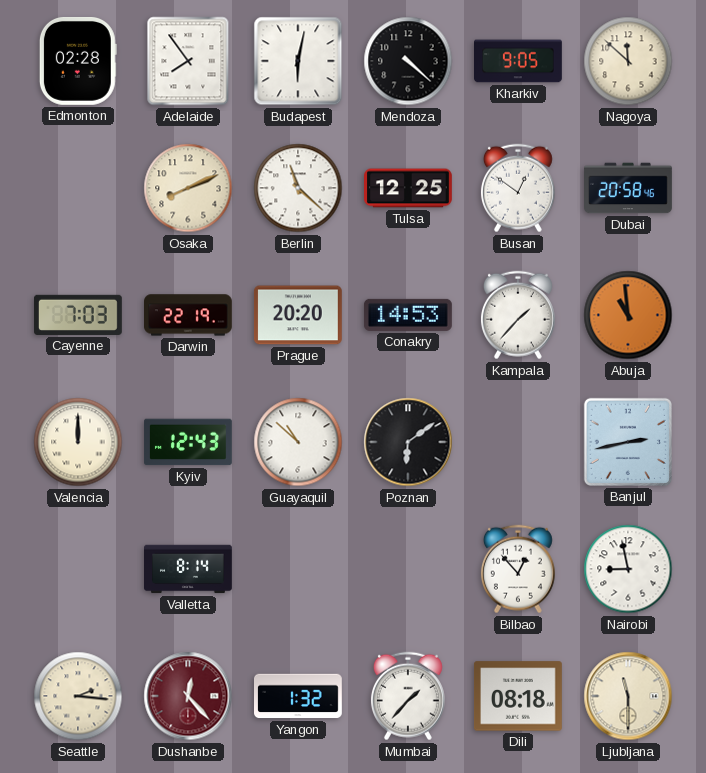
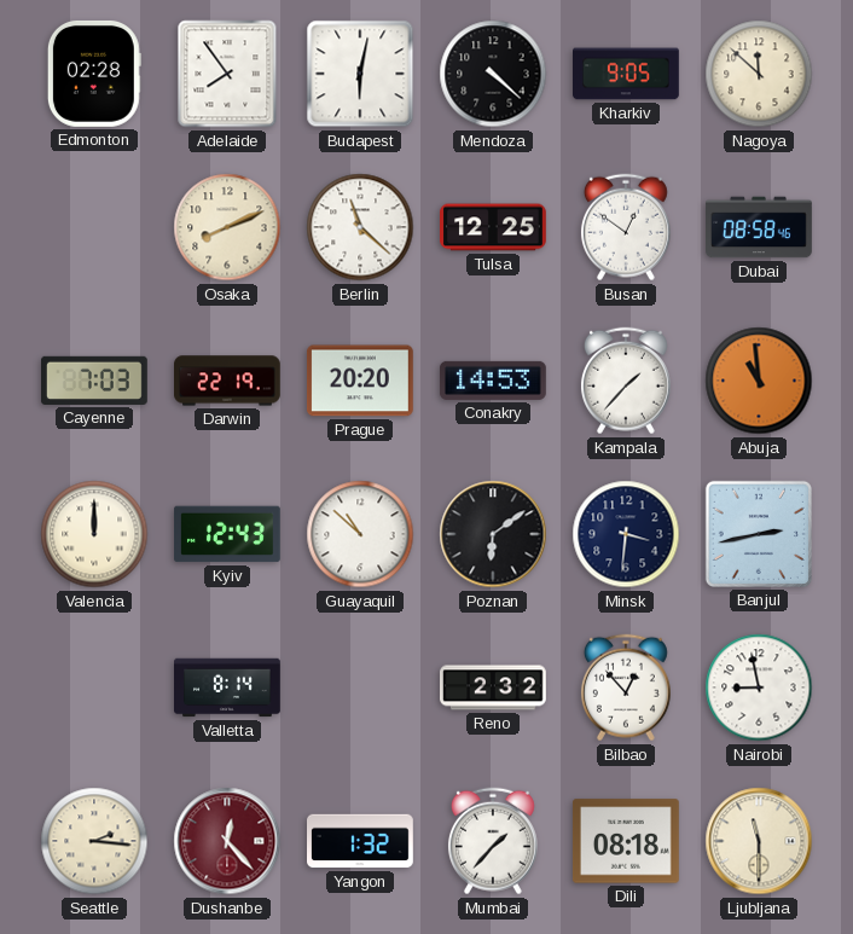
Dubai: 20:58 -> 08:58 (759, 227)
Minsk: none -> 3:31 (626, 534)
Reno: none -> 2:32 (494, 688)
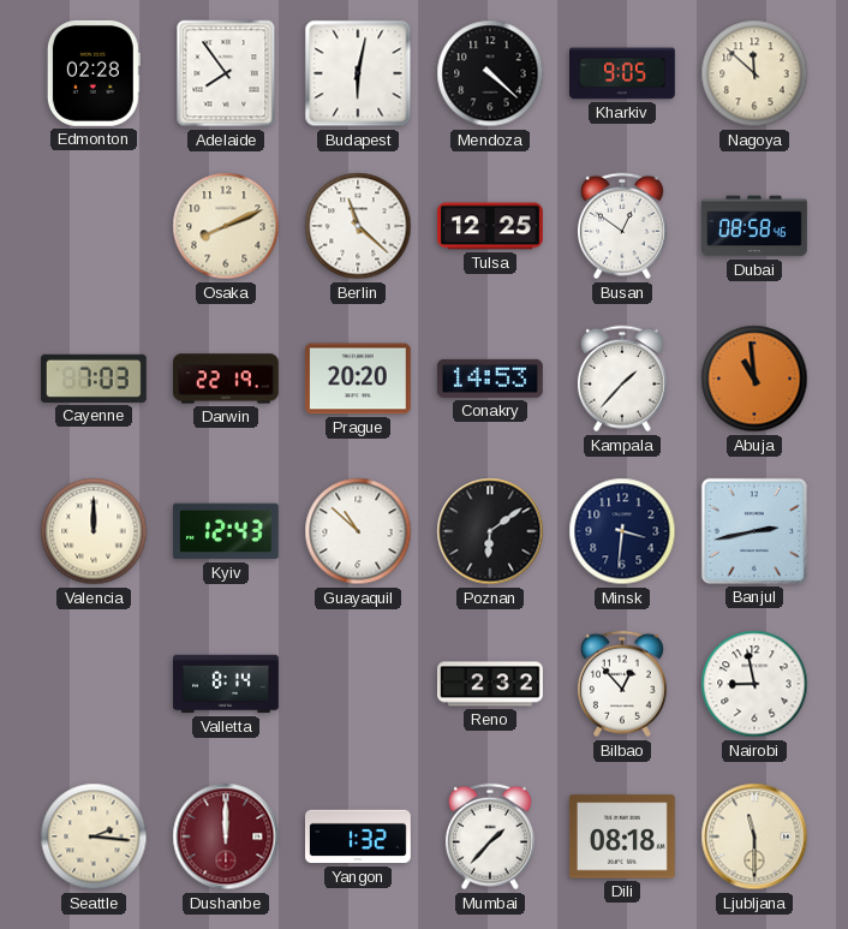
Dushanbe: 12:23 -> 12:00 (226, 836)
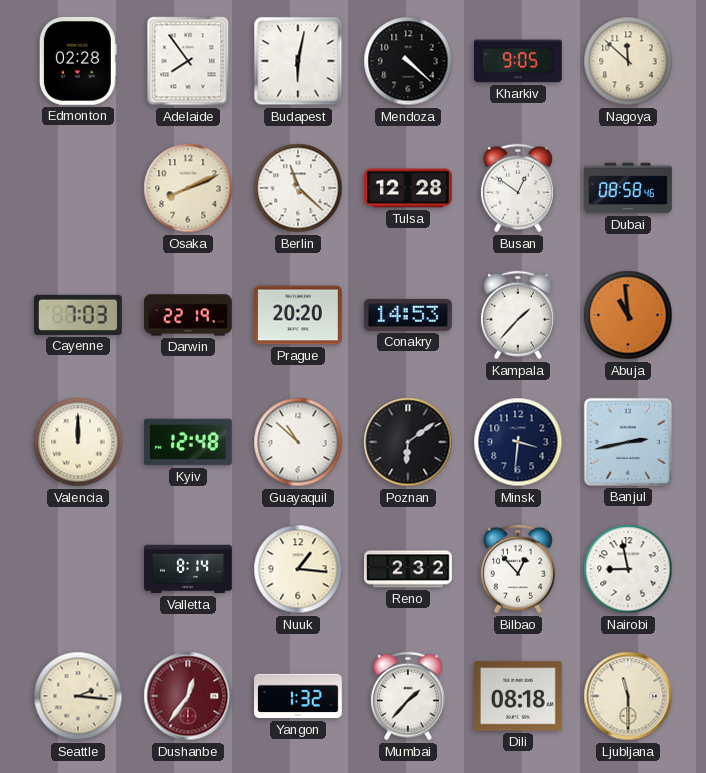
Tulsa: 12:25 -> 12:28 (409, 188)
Kyiv: 12:43 -> 12:48 (189, 442)
Nuuk: none -> 1:16 (298, 569)
Dushanbe: 12:00 -> 12:36 (188, 696)
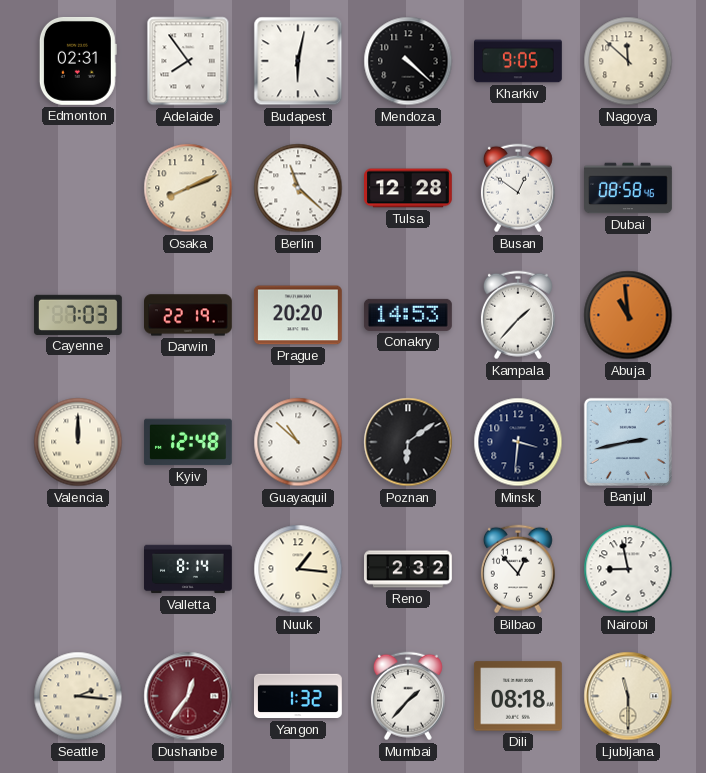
Edmonton: 02:28 -> 02:31 (78, 61)
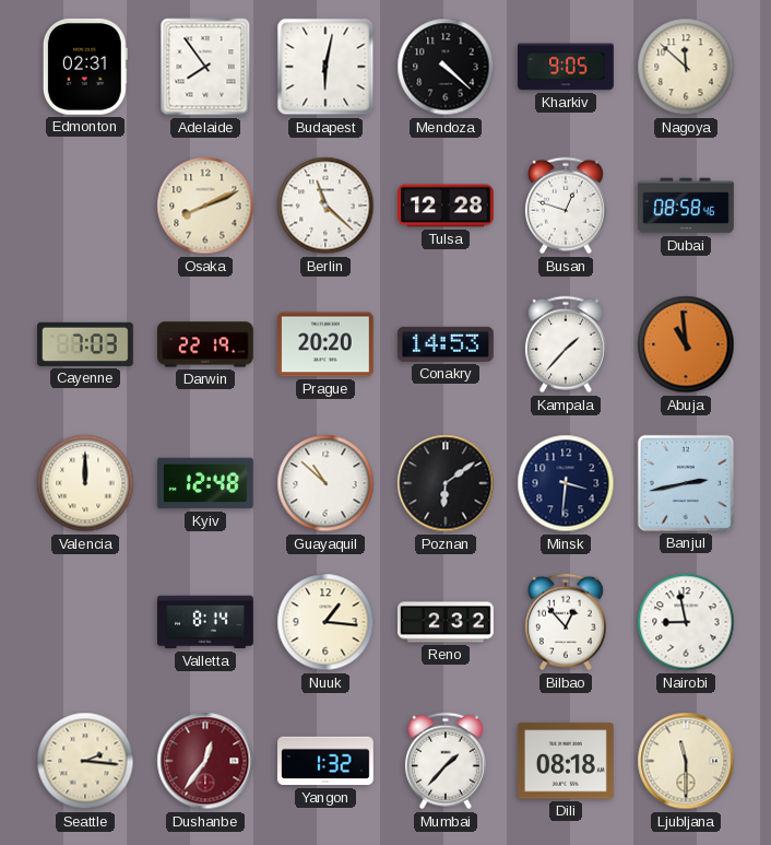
Busan: 12:51 -> 12:48 (566, 206)
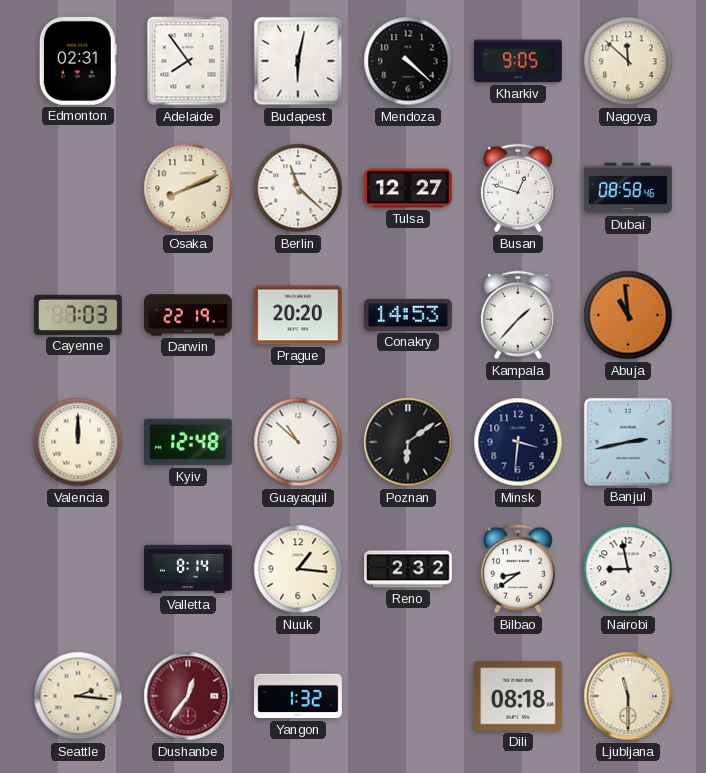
Tulsa: 12:28 -> 12:27 (409, 188)
Bilbao: 12:53 -> 8:39 (518, 569)
Mumbai: 1:37 -> none (446, 761)
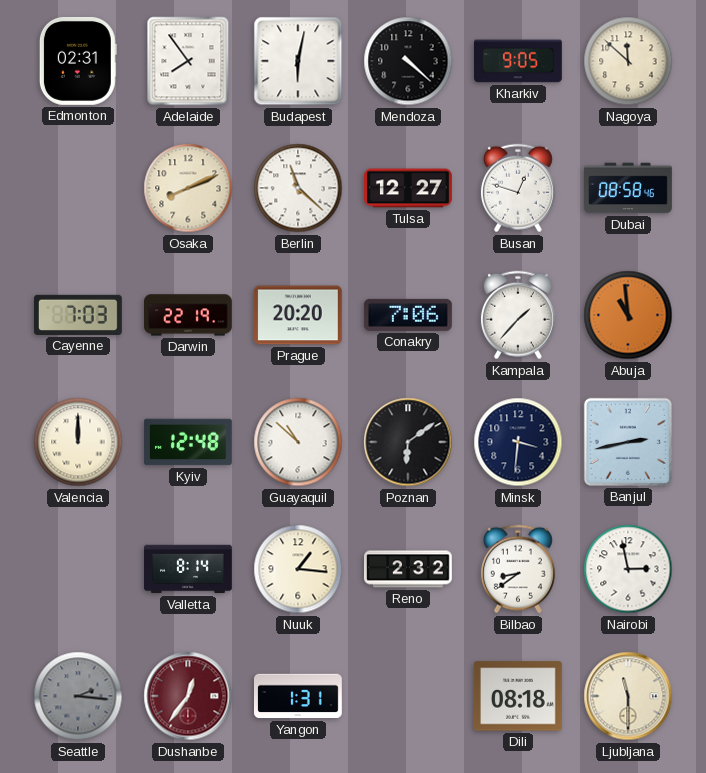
Conakry: 14:53 -> 7:06 (408, 315)
Nairobi: 8:58 -> 2:58 (628, 569)
Seattle dial: cream -> grey (78, 696)
Yangon: 1:32 -> 1:31 (299, 696)
